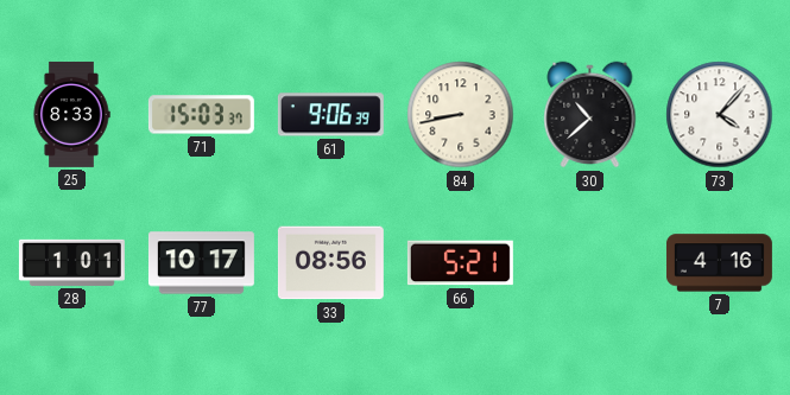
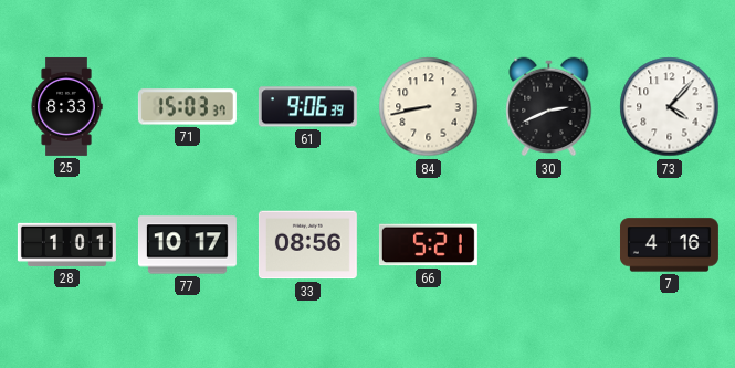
30: 10:38 -> 2:41 (549, 107)
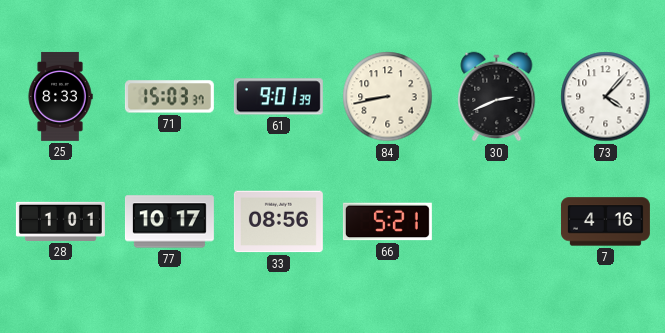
61: 9:06 -> 9:01 (278, 97)
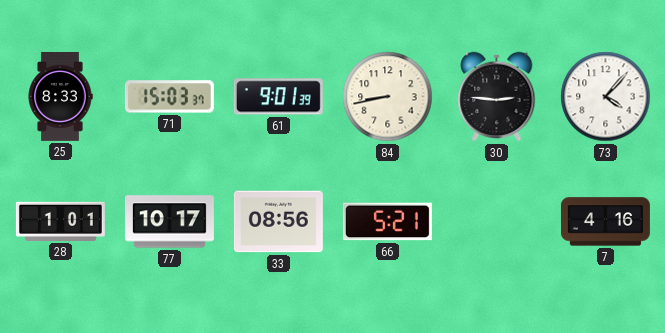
30: 2:41 -> 2:46 (497, 97)
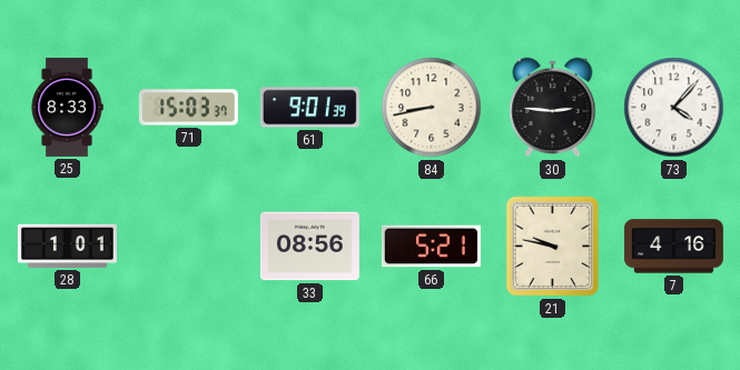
77: 10:17 -> none (169, 222)
21: none -> 9:47 (553, 247)
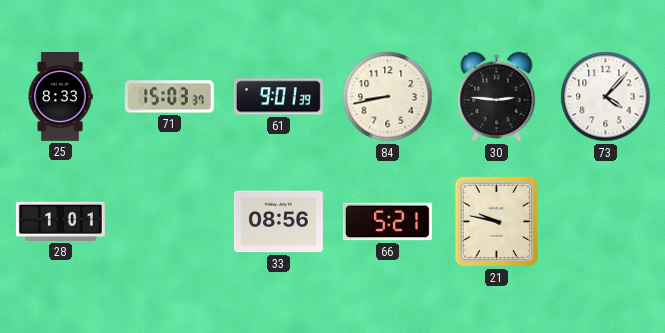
7: 4:16 -> none (673, 247)
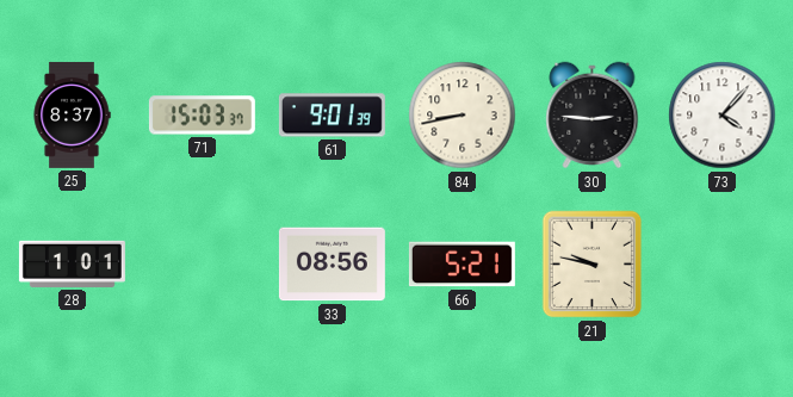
25: 8:33 -> 8:37 (72, 114)
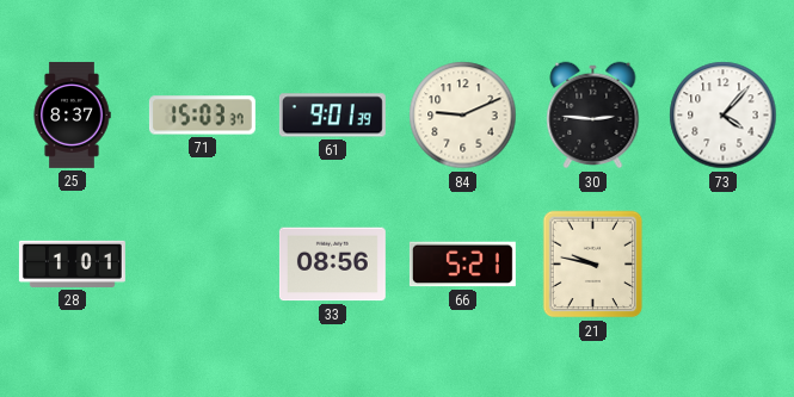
84: 8:43 -> 9:11 (463, 116)
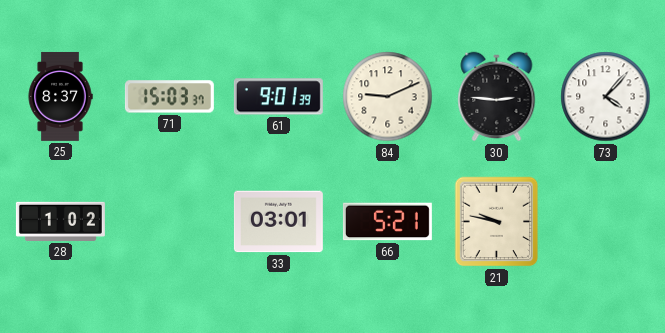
28: 1:01 -> 1:02 (60, 221)
33: 08:56 -> 03:01 (278, 222)
